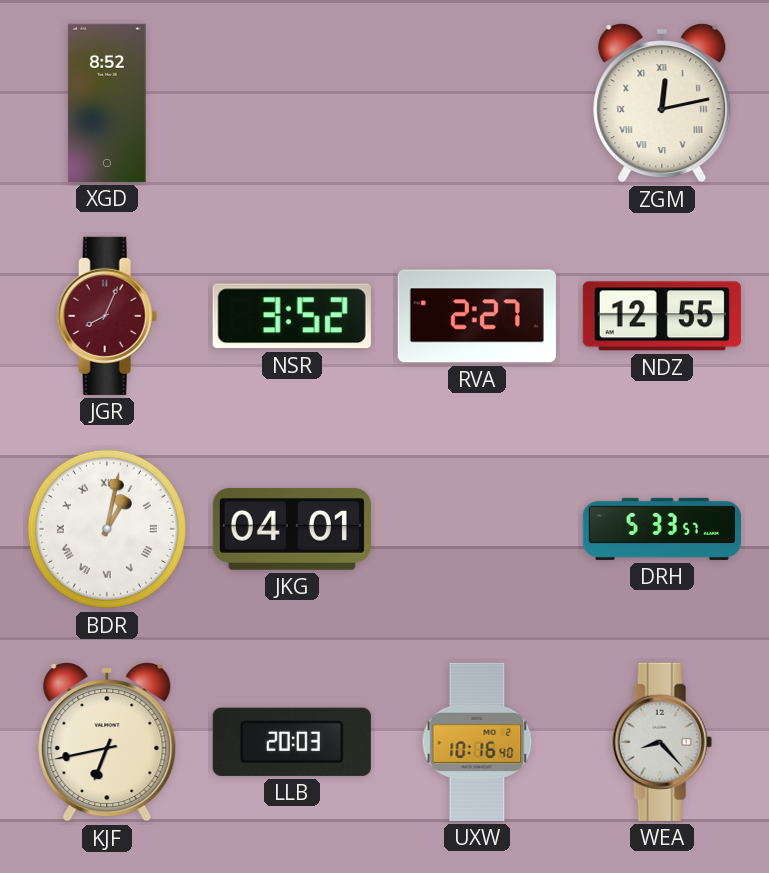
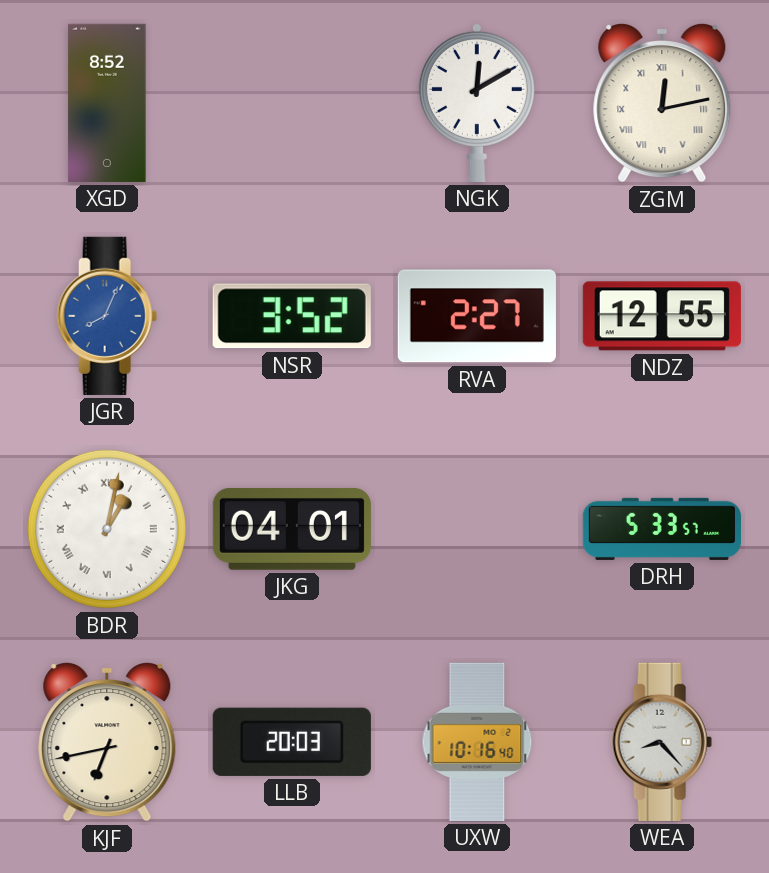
NGK: none -> 12:10 (477, 102)
JGR dial: burgundy -> blue (107, 316)
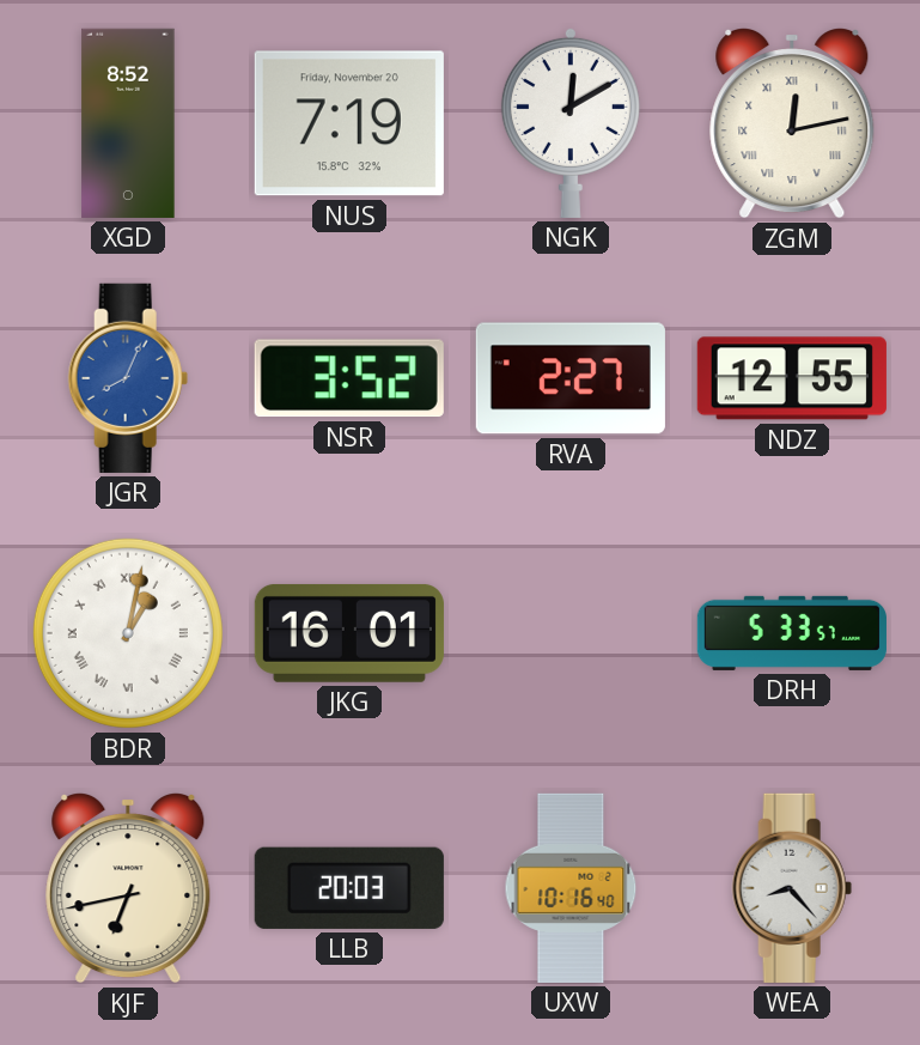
NUS: none -> 7:19 (349, 123)
JKG: 04:01 -> 16:01 (349, 633)
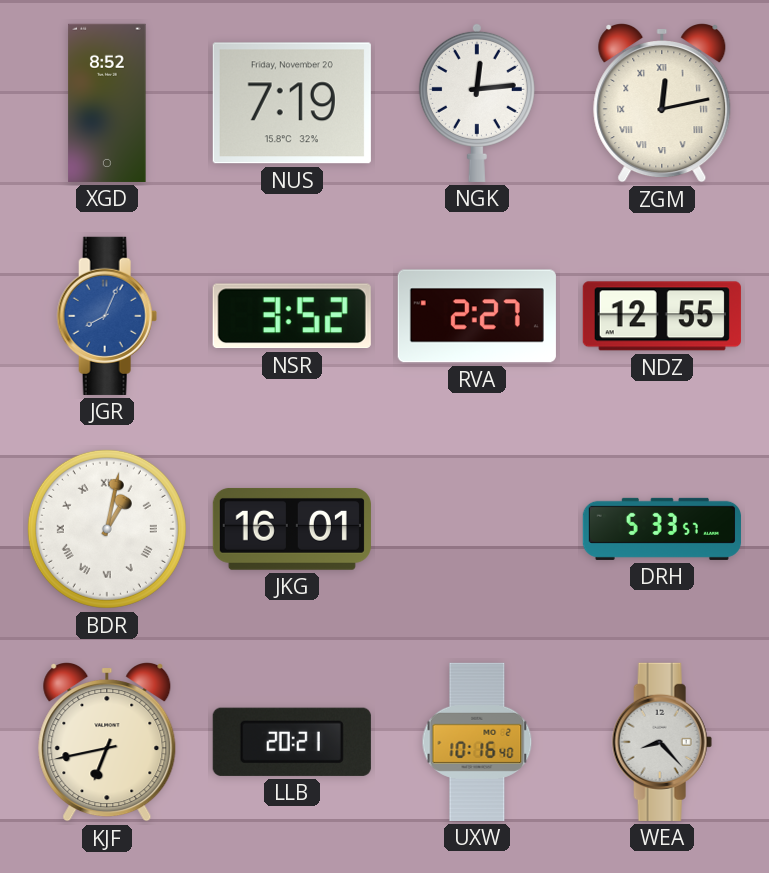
NGK: 12:10 -> 12:14 (477, 102)
LLB: 20:03 -> 20:21 (292, 742)
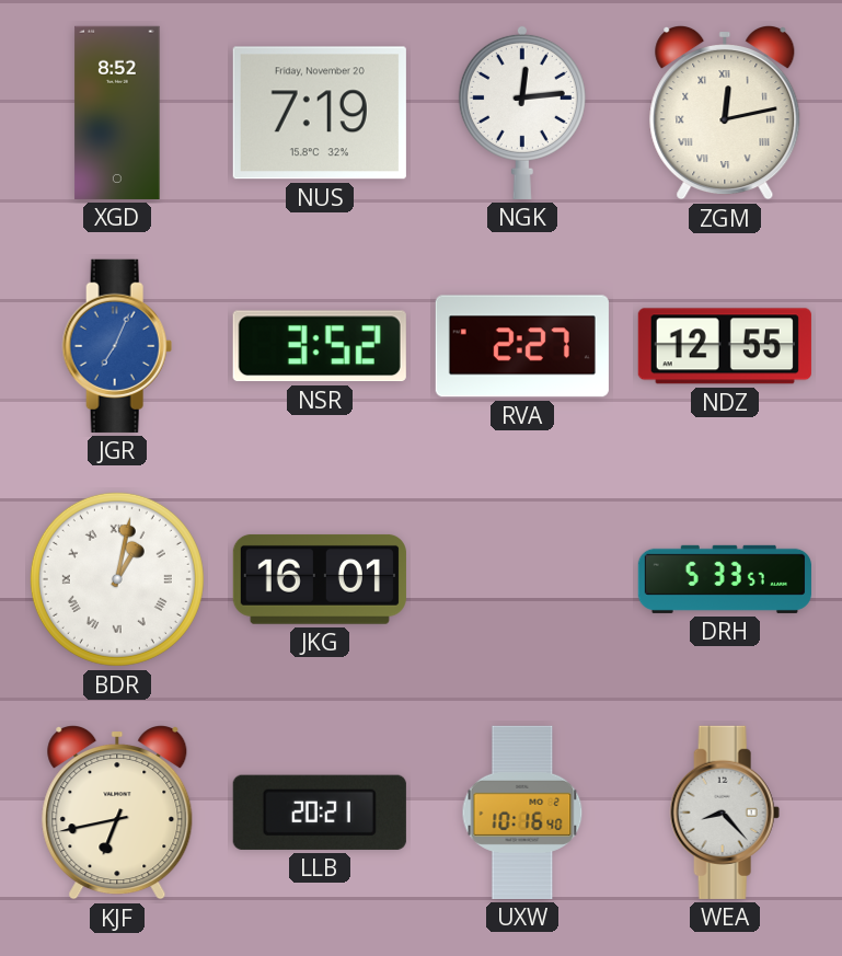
JGR: 8:04 -> 7:04 (117, 346)
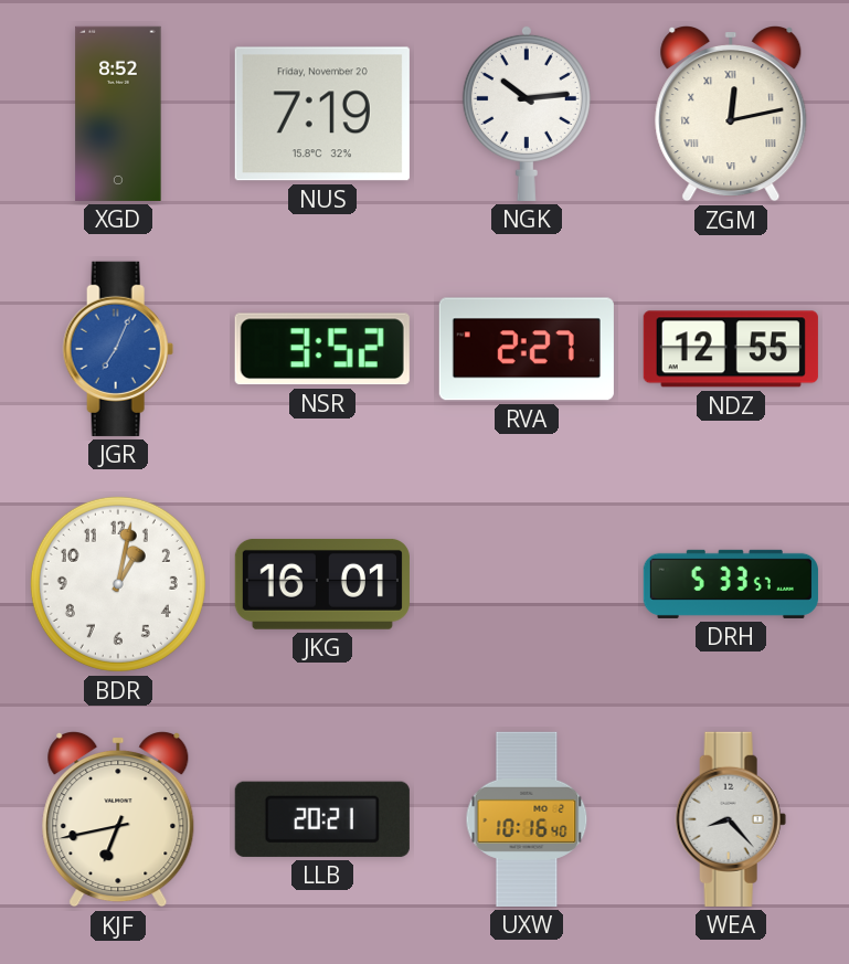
NGK: 12:14 -> 10:14 (527, 113)
BDR numerals: Roman -> Arabic (118, 584)
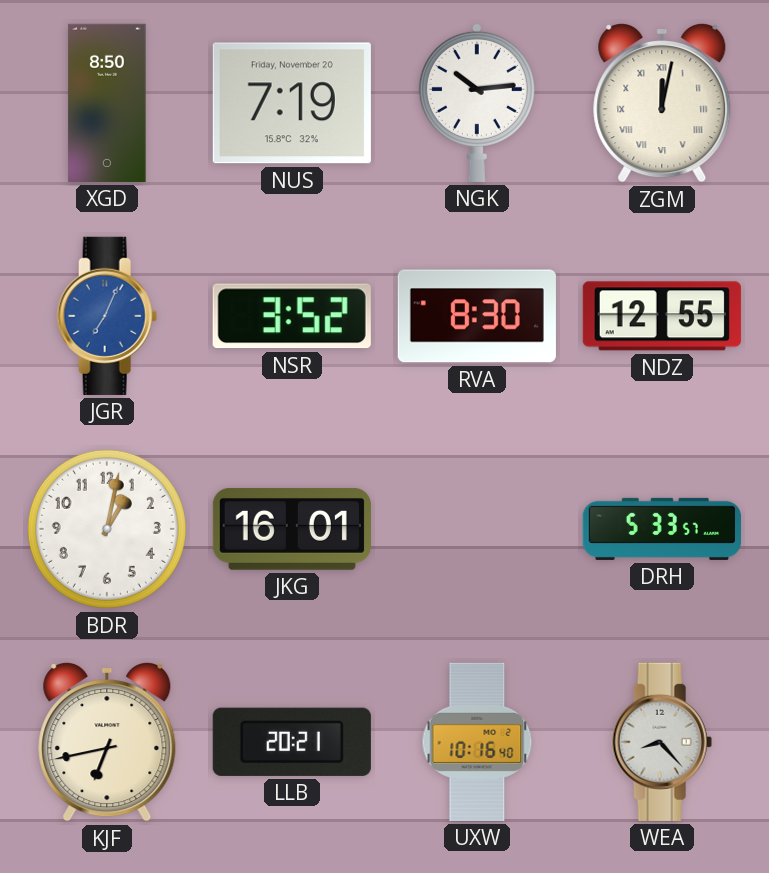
XGD: 8:52 -> 8:50 (107, 103)
ZGM: 12:13 -> 12:02 (662, 104)
RVA: 2:27 -> 8:30 (477, 316)
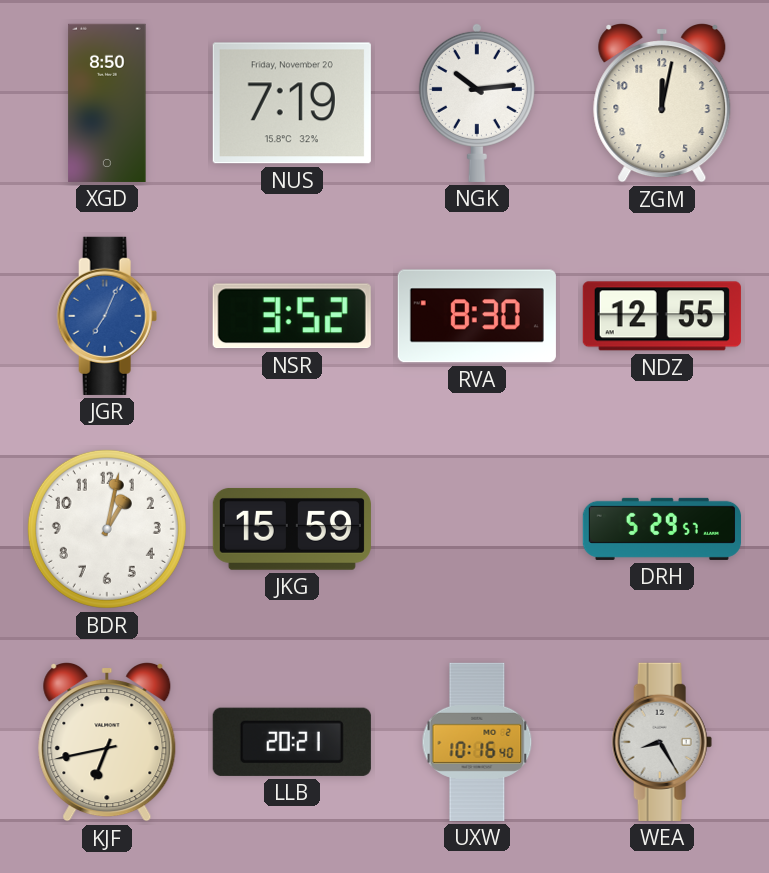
ZGM numerals: Roman -> Arabic (662, 104)
JKG: 16:01 -> 15:59 (292, 529)
DRH: 5:33 -> 5:29 (662, 529)
WEA: 8:23 -> 8:25 (662, 742)
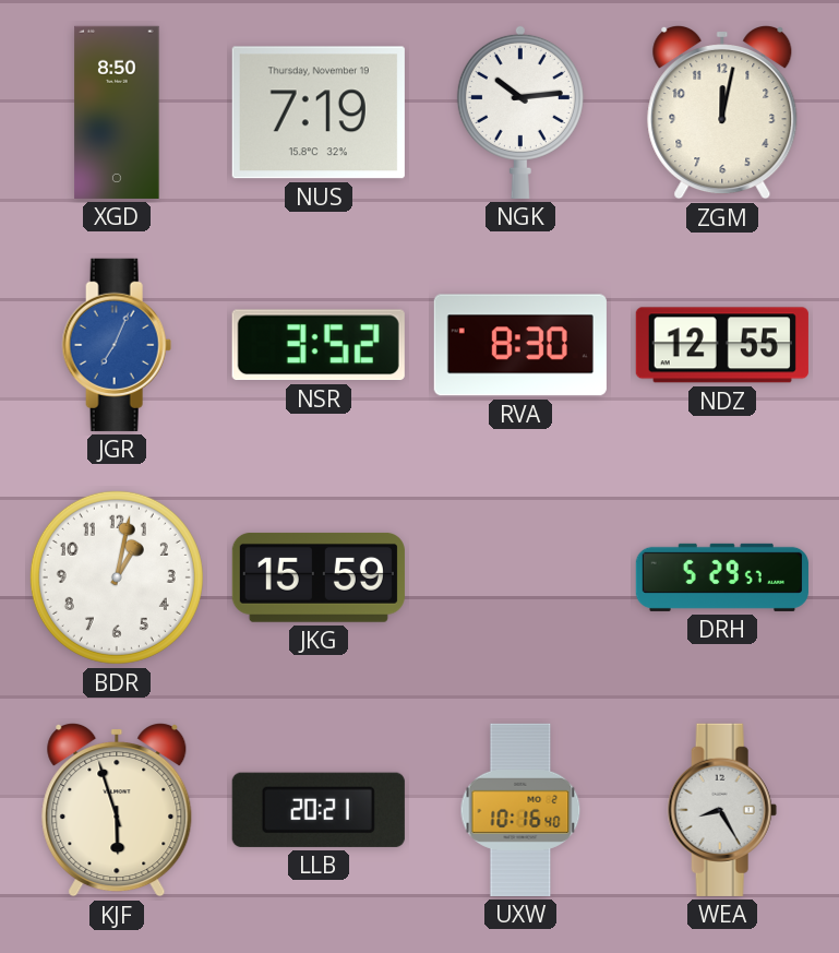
NUS date: Friday, November 20 -> Thursday, November 19 (319, 112)
KJF: 6:43 -> 5:57 (117, 811)
